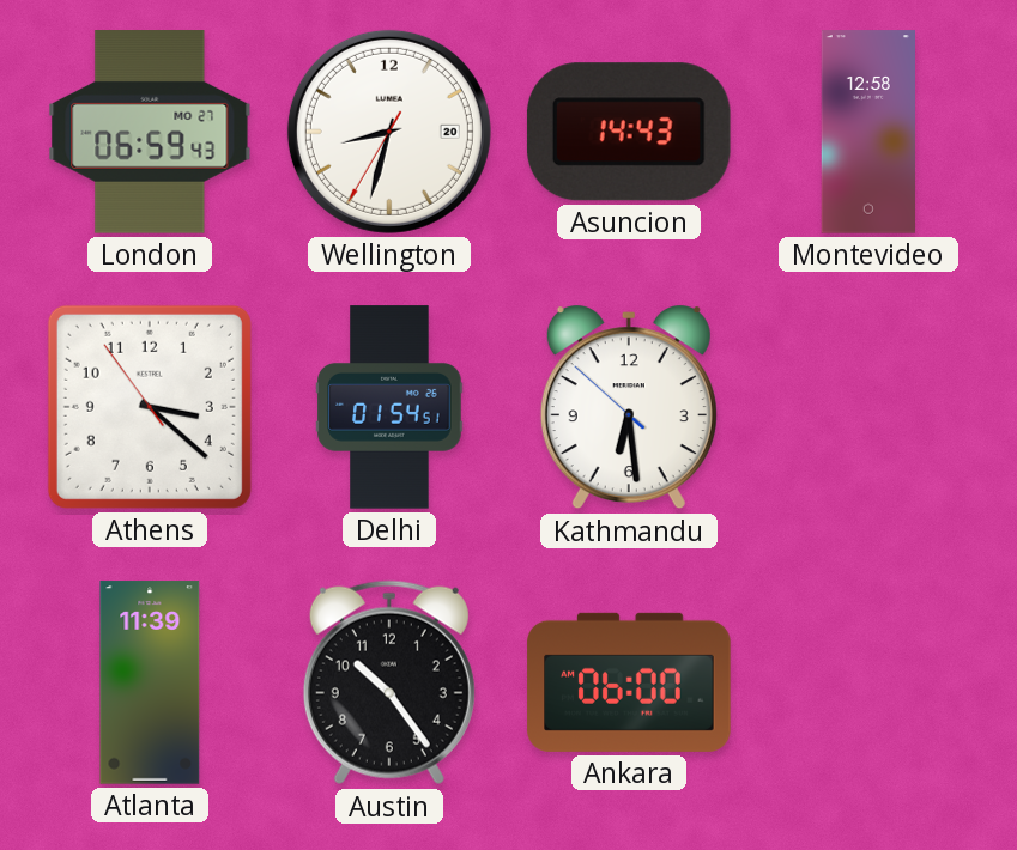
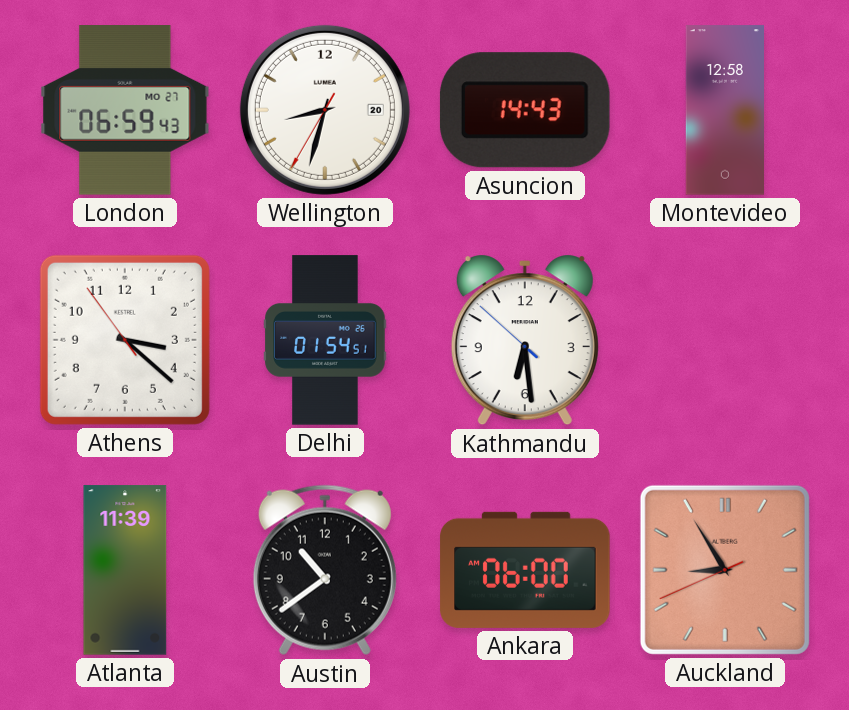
Austin: 10:24 -> 10:39 (325, 570)
Auckland: none -> 8:54 (725, 570)
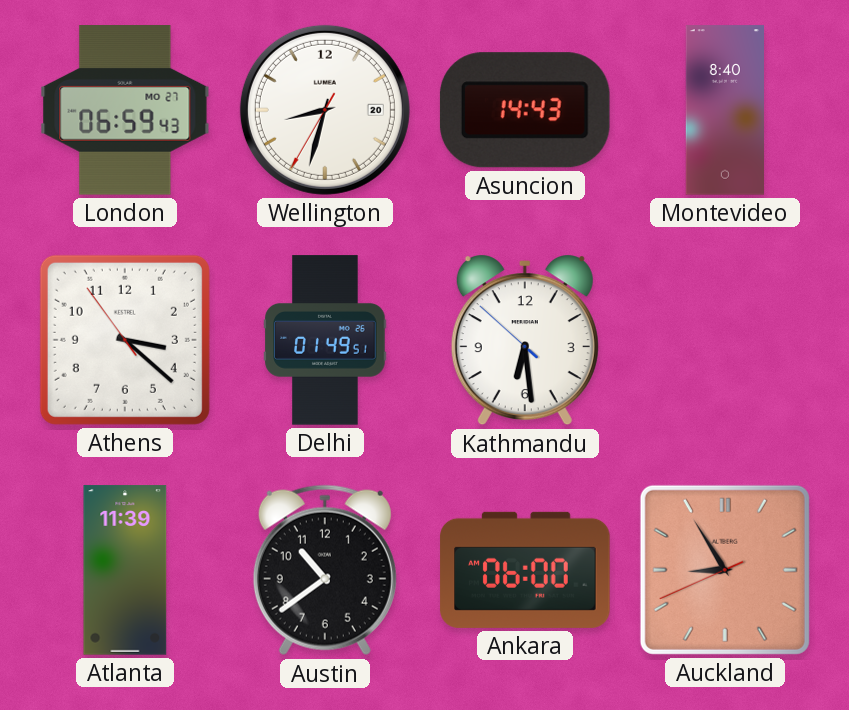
Montevideo: 12:58 -> 8:40 (724, 110)
Delhi: 01:54 -> 01:49 (325, 340)
